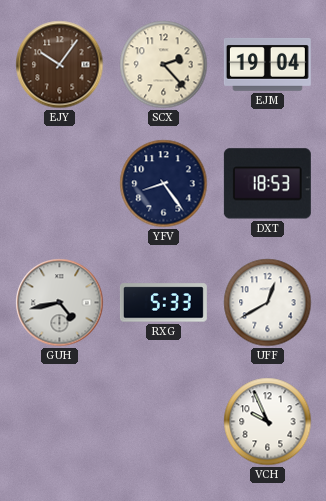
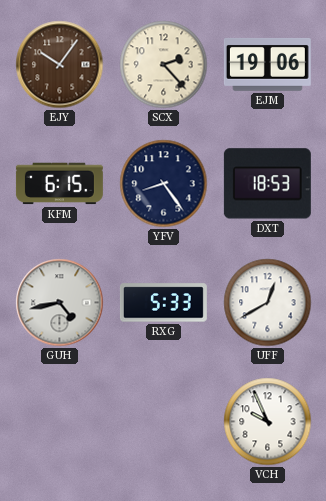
EJM: 19:04 -> 19:06 (267, 64)
KFM: none -> 6:15 (59, 184)
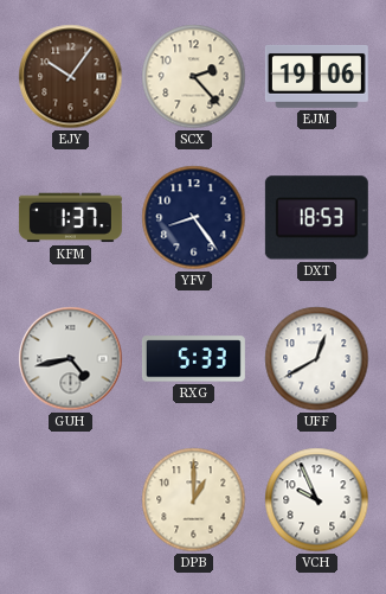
KFM: 6:15 -> 1:37 (70, 218)
DPB: none -> 1:00 (194, 500)
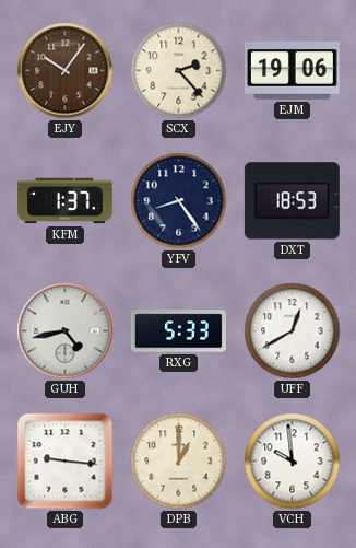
ABG: none -> 9:16 (66, 462)
VCH: 9:56 -> 9:59 (293, 462)
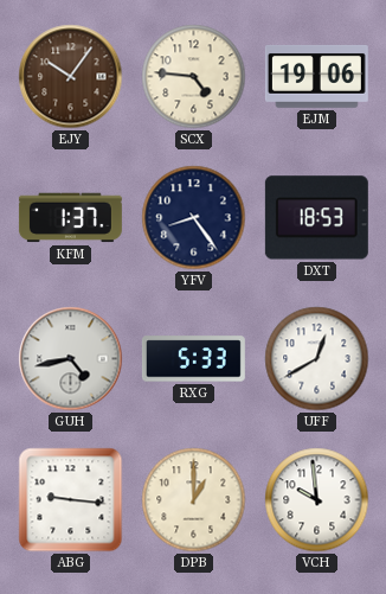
SCX: 2:23 -> 4:46 (194, 77)
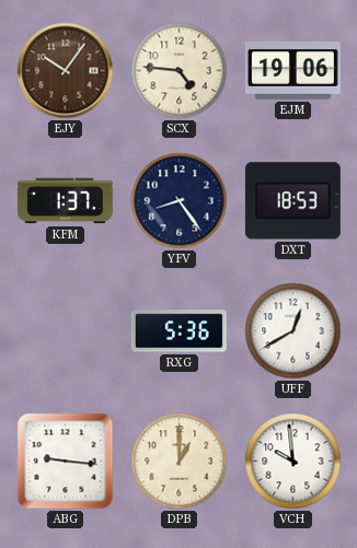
GUH: 4:43 -> none (71, 359)
RXG: 5:33 -> 5:36 (178, 331)
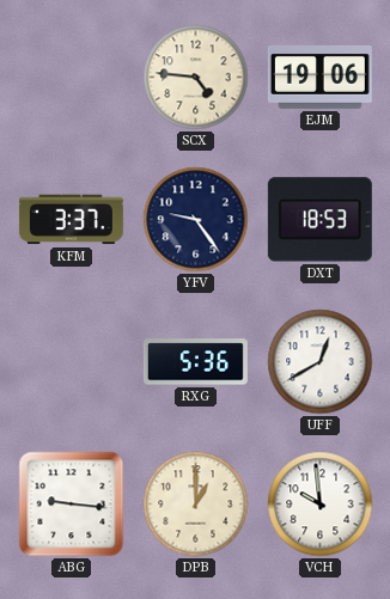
EJY: 10:06 -> none (66, 71)
KFM: 1:37 -> 3:37 (71, 220)
YFV: 8:24 -> 9:24 (196, 220)
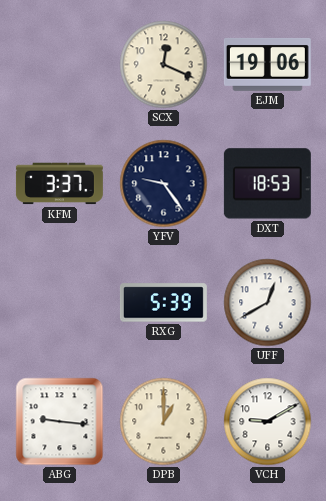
SCX: 4:46 -> 12:19 (164, 65)
RXG: 5:36 -> 5:39 (163, 303)
VCH: 9:59 -> 9:10 (268, 422)
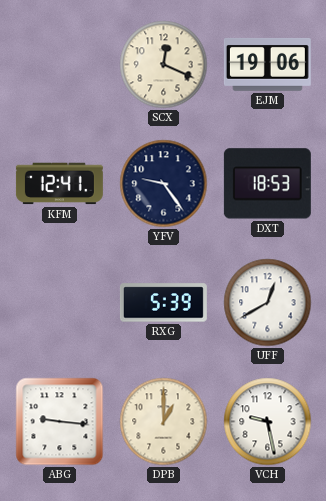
KFM: 3:37 -> 12:41 (59, 184)
VCH: 9:10 -> 9:28 (268, 422)
